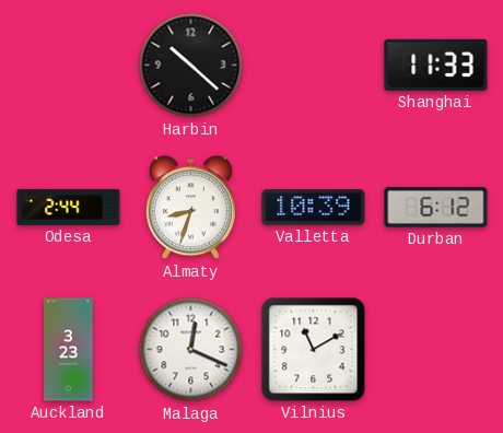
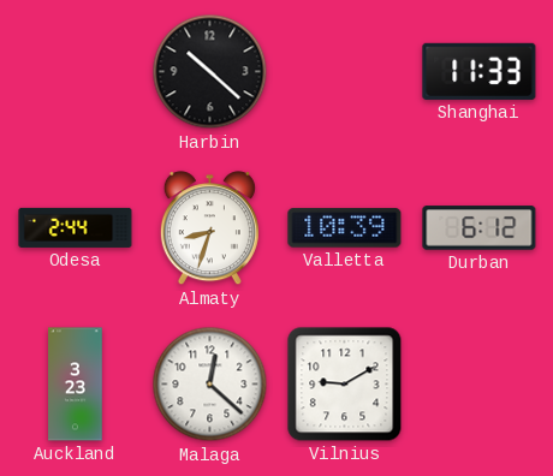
Malaga: 12:19 -> 12:22 (210, 385)
Vilnius: 11:10 -> 9:10 (345, 385)
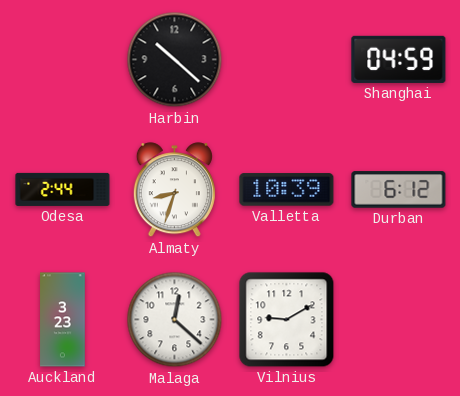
Shanghai: 11:33 -> 04:59 (399, 59)
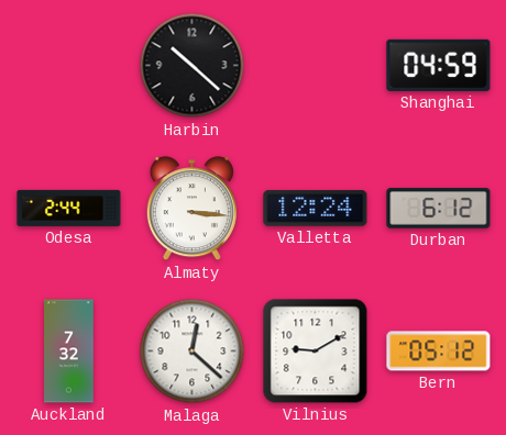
Almaty: 8:33 -> 3:16 (191, 209)
Valletta: 10:39 -> 12:24 (316, 209)
Auckland: 3:23 -> 7:32 (69, 352)
Bern: none -> 05:12 (439, 352)
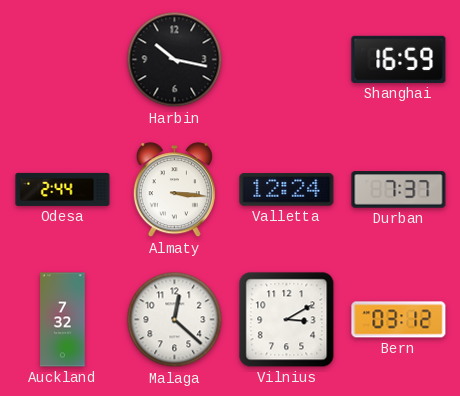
Harbin: 10:22 -> 10:17 (175, 60)
Shanghai: 04:59 -> 16:59 (399, 59)
Durban: 6:12 -> 7:37 (399, 190)
Vilnius: 9:10 -> 3:10 (287, 320)
Bern: 05:12 -> 03:12 (399, 320)
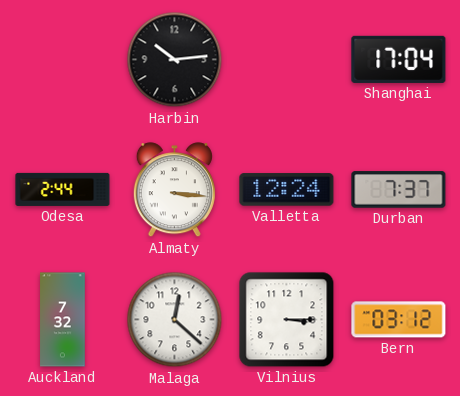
Harbin: 10:17 -> 10:14 (175, 60)
Shanghai: 16:59 -> 17:04 (399, 59)
Vilnius: 3:10 -> 3:15 (287, 320)
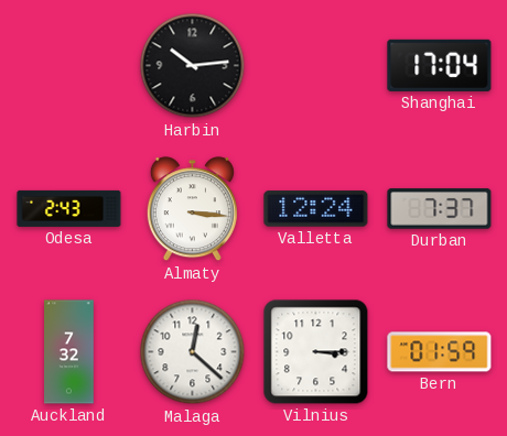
Odesa: 2:44 -> 2:43 (69, 208)
Bern: 03:12 -> 01:59 (440, 352)
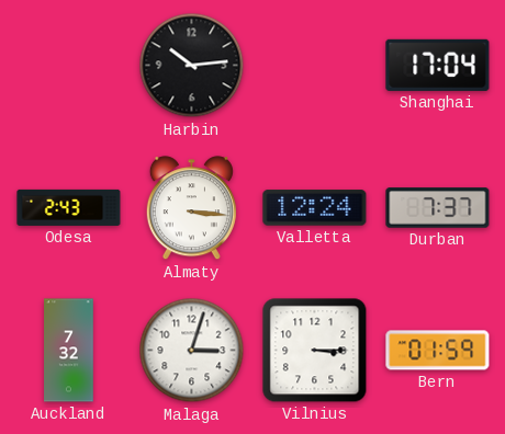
Malaga: 12:22 -> 3:03 (192, 351)
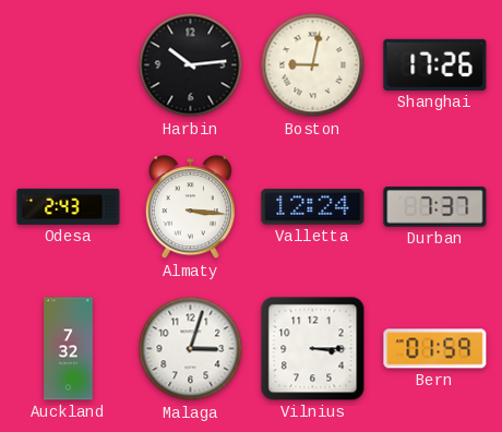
Boston: none -> 9:02 (313, 65)
Shanghai: 17:04 -> 17:26 (435, 64)
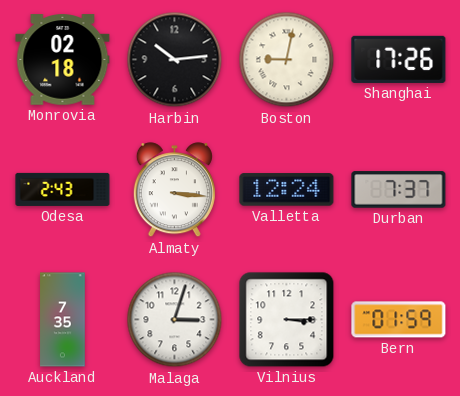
Monrovia: none -> 02:18 (63, 60)
Auckland: 7:32 -> 7:35 (63, 320)
